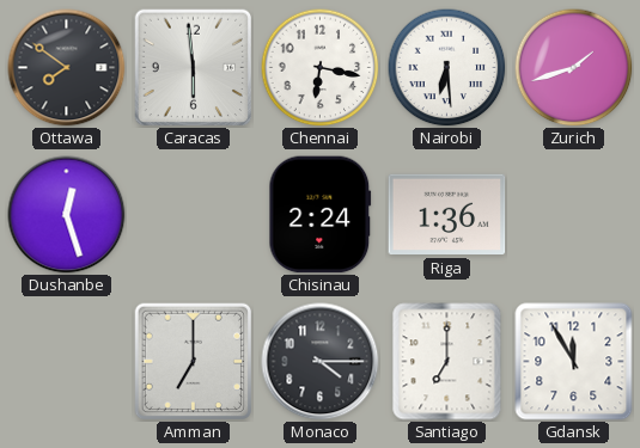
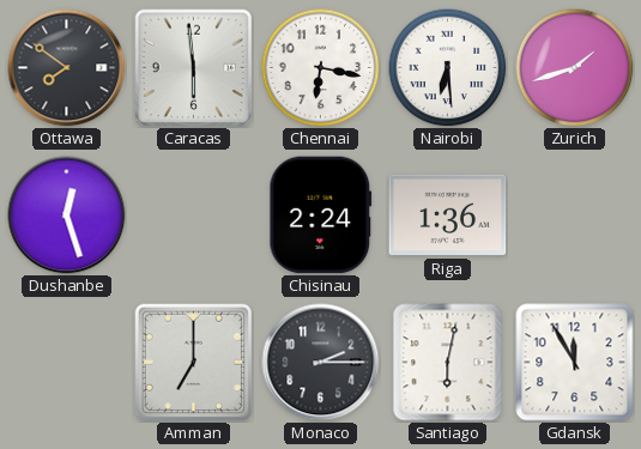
Monaco: 4:15 -> 2:15 (321, 363)
Santiago: 7:00 -> 6:02 (448, 363)
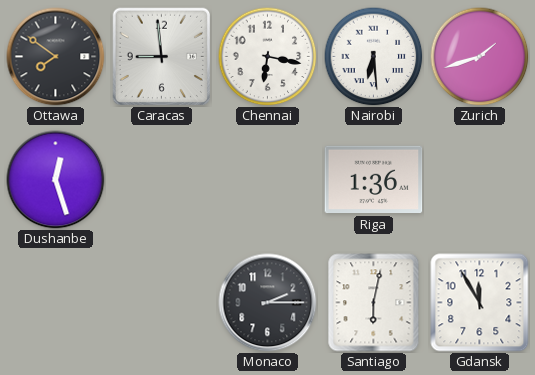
Caracas: 5:59 -> 8:59 (161, 56)
Chisinau: 2:24 -> none (321, 216)
Amman: 7:00 -> none (193, 362)
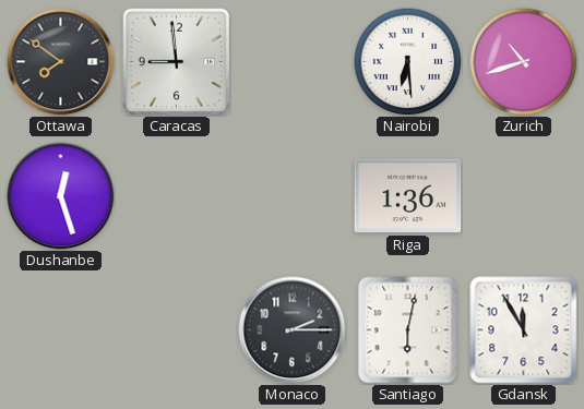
Chennai: 6:17 -> none (268, 57)
Zurich: 1:42 -> 10:42 (524, 62)
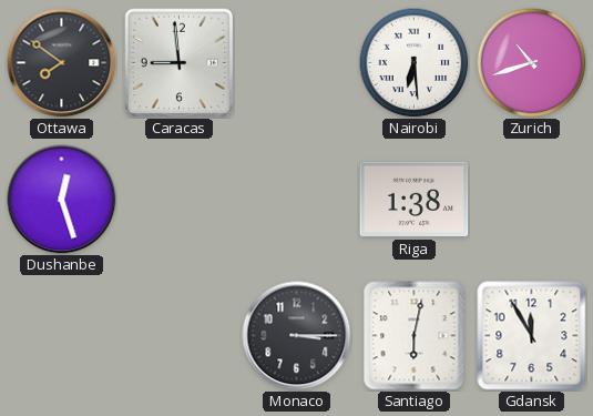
Riga: 1:36 -> 1:38 (415, 200)
Monaco: 2:15 -> 3:15 (297, 336)
